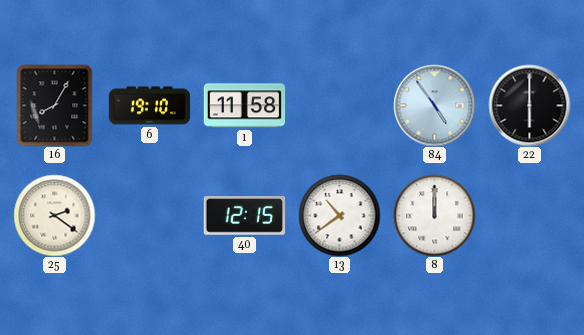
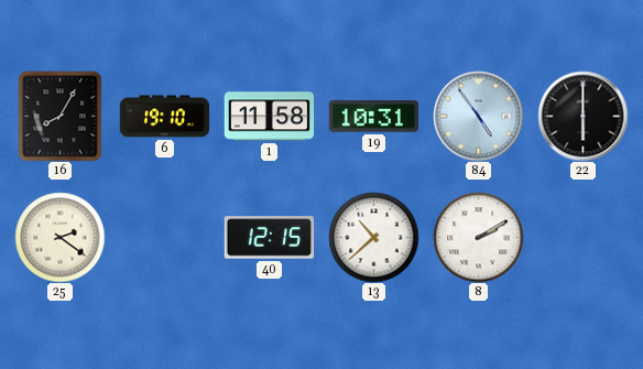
19: none -> 10:31 (373, 117)
13: 10:39 -> 10:38 (373, 237)
8: 12:00 -> 2:10 (478, 237)
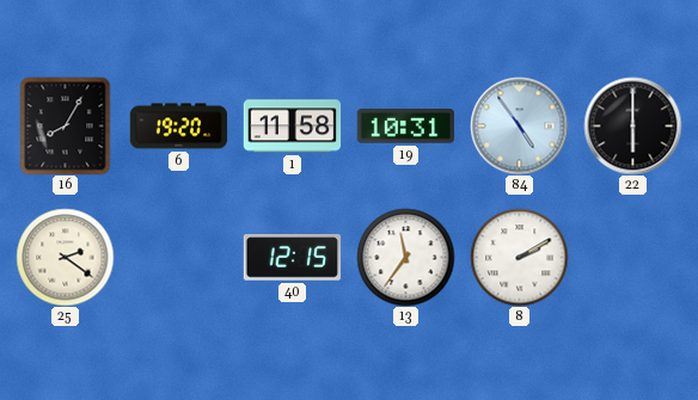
6: 19:10 -> 19:20 (178, 127)
13: 10:38 -> 11:36 (405, 257)
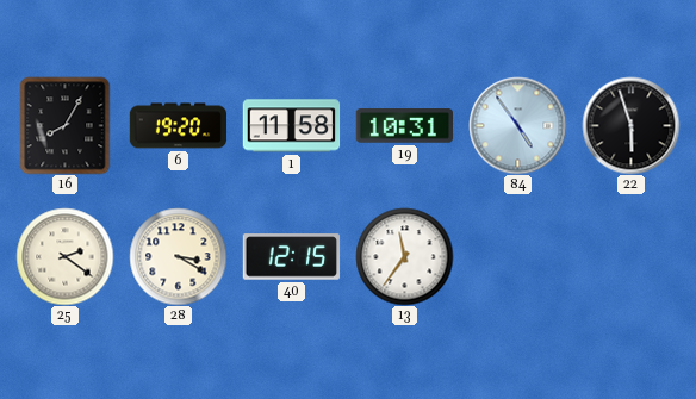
22: 6:00 -> 5:57 (630, 125)
28: none -> 3:20 (178, 256)
8: 2:10 -> none (519, 257)
